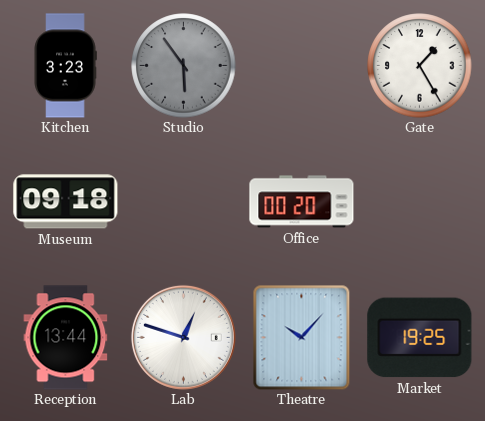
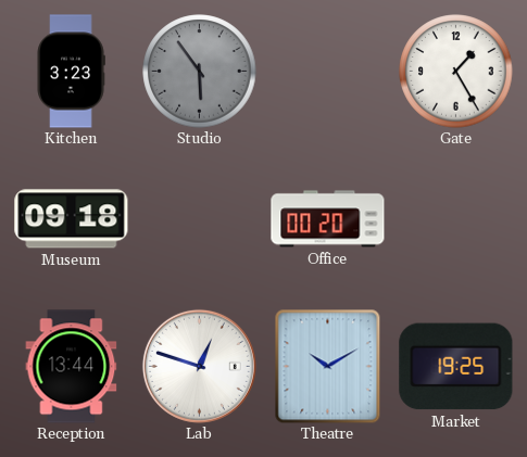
Theatre: 10:07 -> 10:10 (328, 366)
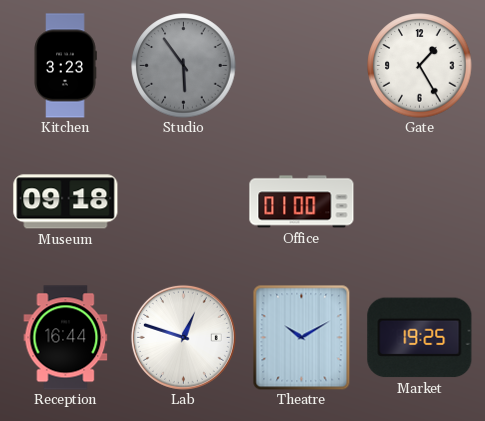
Office: 00:20 -> 01:00 (302, 202)
Reception: 13:44 -> 16:44 (66, 338)
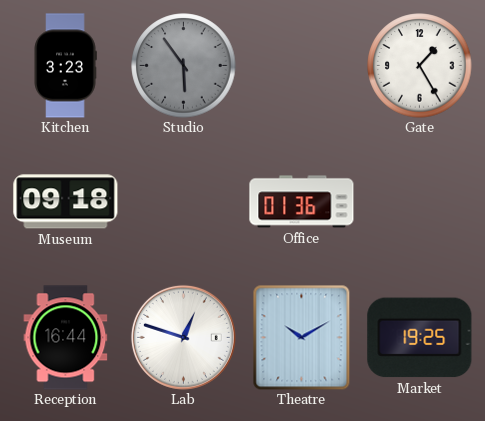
Office: 01:00 -> 01:36 (302, 202)
